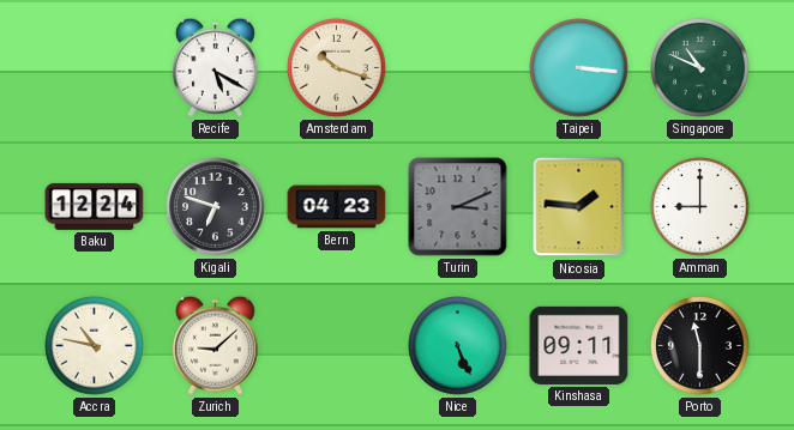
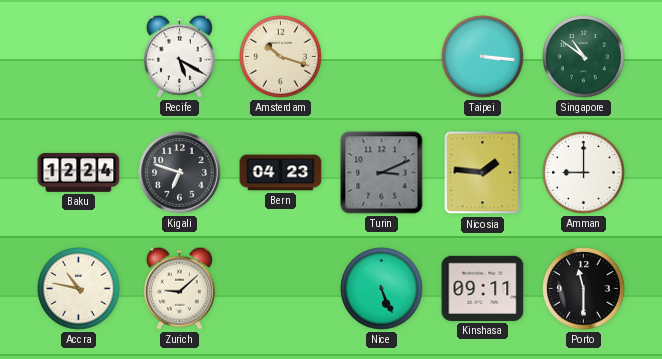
Singapore: 10:49 -> 10:51 (584, 57)
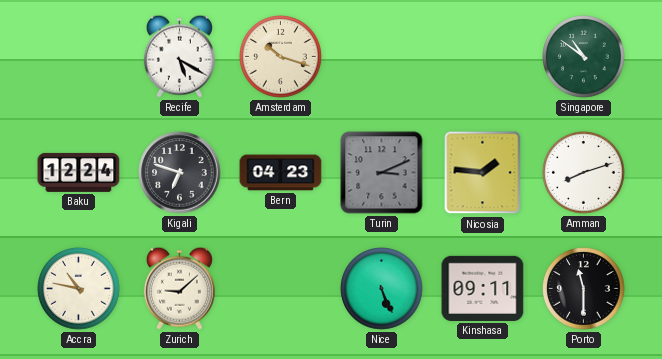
Taipei: 3:16 -> none (483, 57)
Amman: 9:00 -> 8:12 (584, 173)
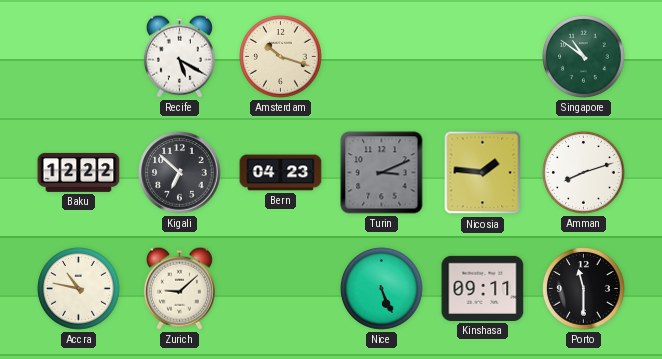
Baku: 12:24 -> 12:22 (79, 172)
Kigali: 6:48 -> 6:52 (180, 173)
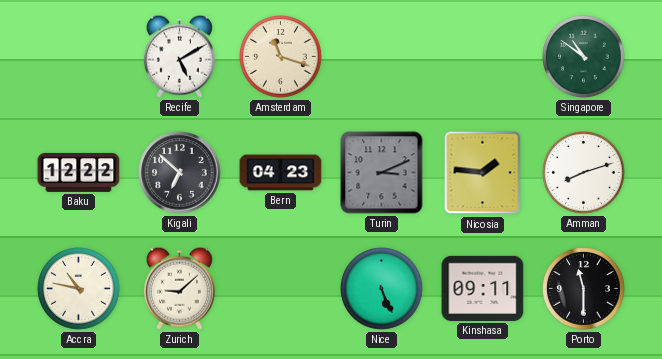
Recife: 5:20 -> 5:10 (179, 56)
Amsterdam: 10:18 -> 11:18 (281, 57)
